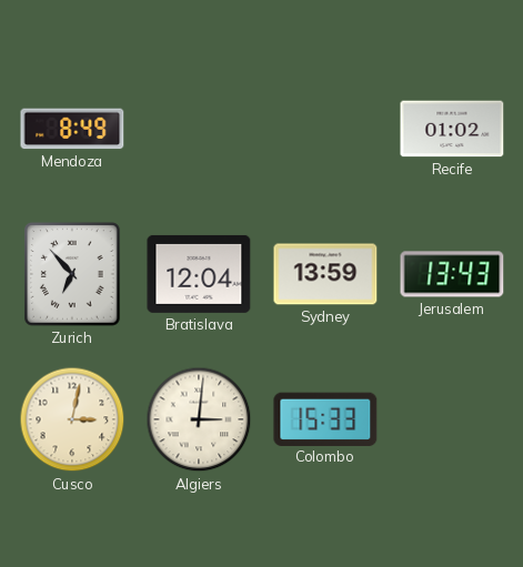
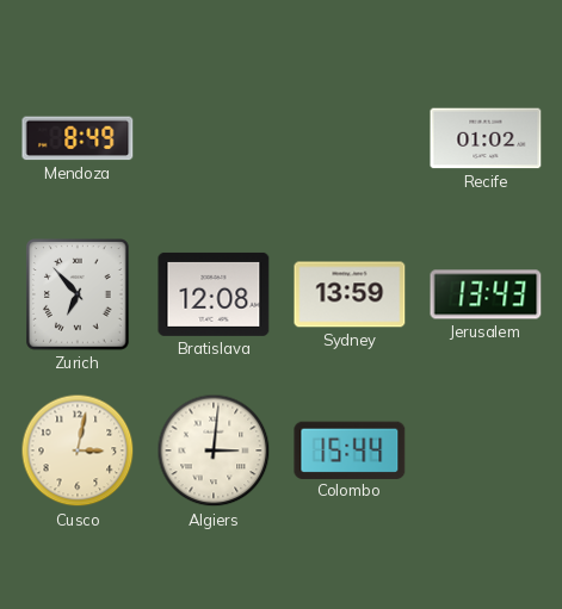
Bratislava: 12:04 -> 12:08 (214, 294)
Colombo: 15:33 -> 15:44 (350, 449)
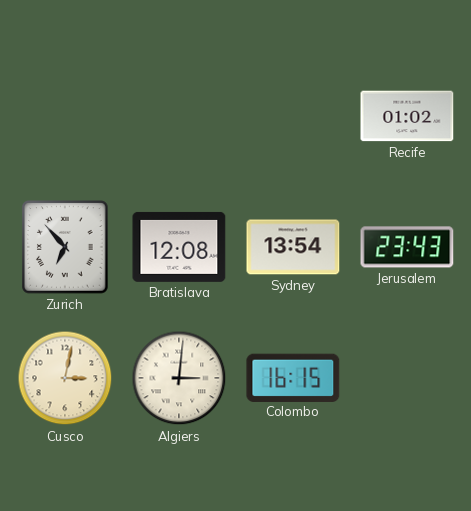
Mendoza: 8:49 -> none (78, 138)
Sydney: 13:59 -> 13:54 (293, 247)
Jerusalem: 13:43 -> 23:43 (407, 247)
Colombo: 15:44 -> 16:15 (293, 377)
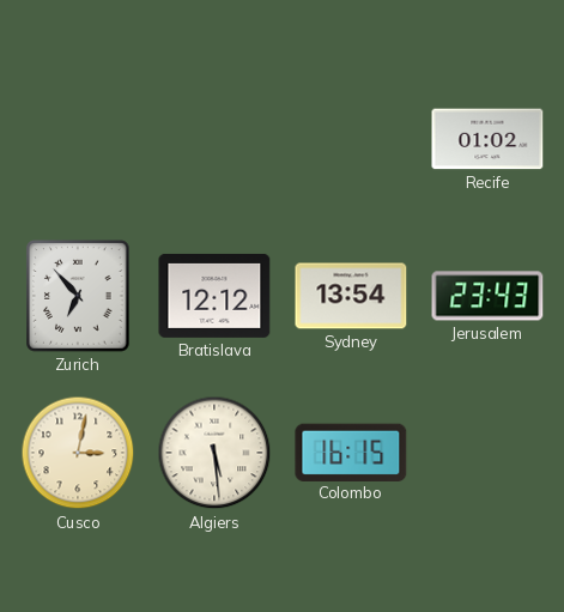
Bratislava: 12:08 -> 12:12 (214, 296)
Algiers: 3:01 -> 5:29 (214, 453)
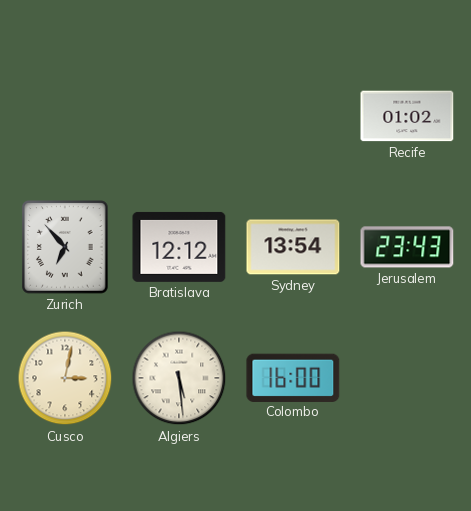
Colombo: 16:15 -> 16:00 (293, 377)
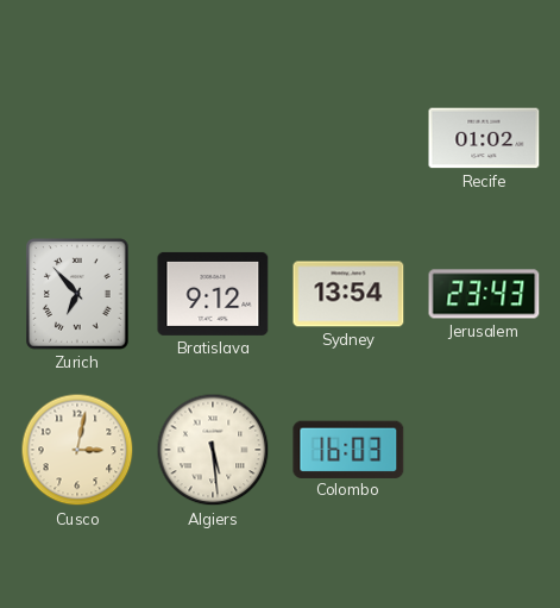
Bratislava: 12:12 -> 9:12 (213, 294)
Colombo: 16:00 -> 16:03 (348, 449)
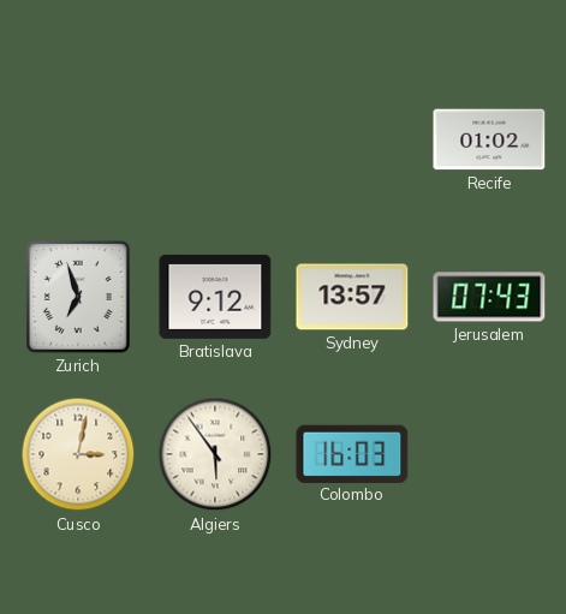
Zurich: 6:53 -> 6:57 (78, 297)
Sydney: 13:54 -> 13:57 (352, 297)
Jerusalem: 23:43 -> 07:43 (489, 297)
Algiers: 5:29 -> 5:54 (215, 454)
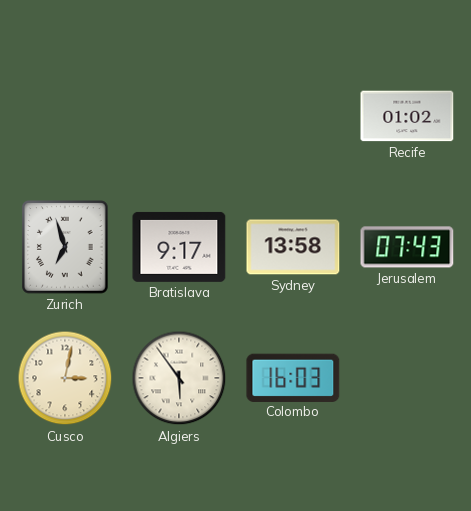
Bratislava: 9:12 -> 9:17 (179, 247)
Sydney: 13:57 -> 13:58 (293, 247)
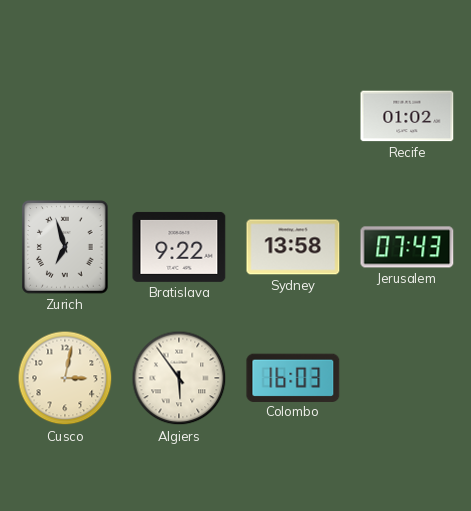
Bratislava: 9:17 -> 9:22 (179, 247)
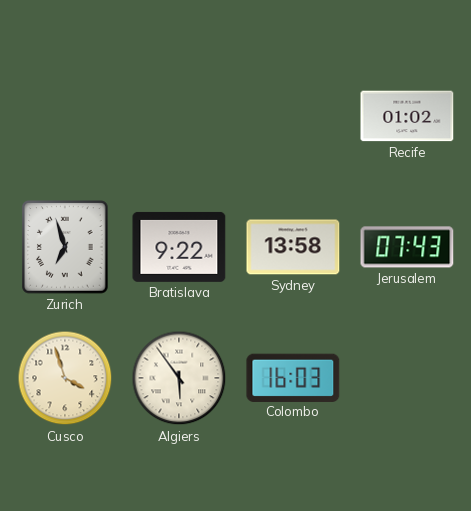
Cusco: 3:02 -> 3:57 (65, 378)
